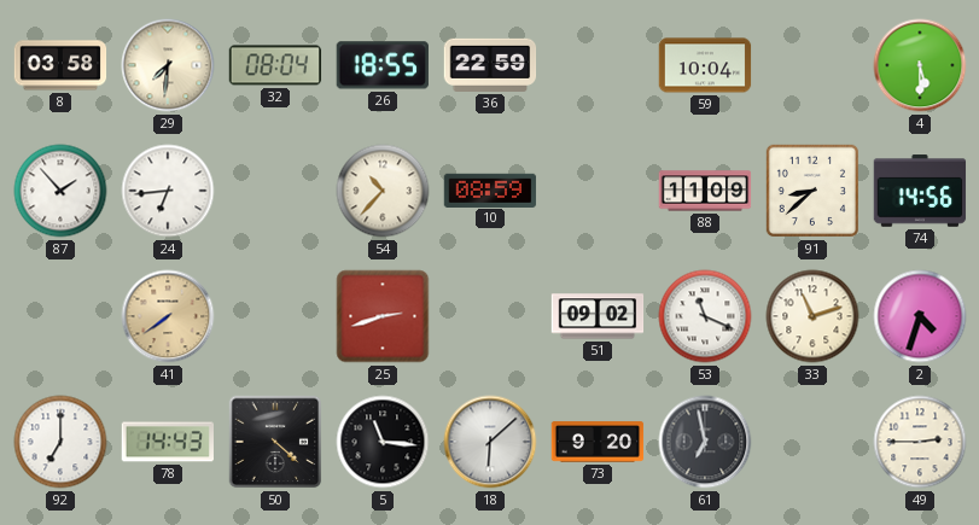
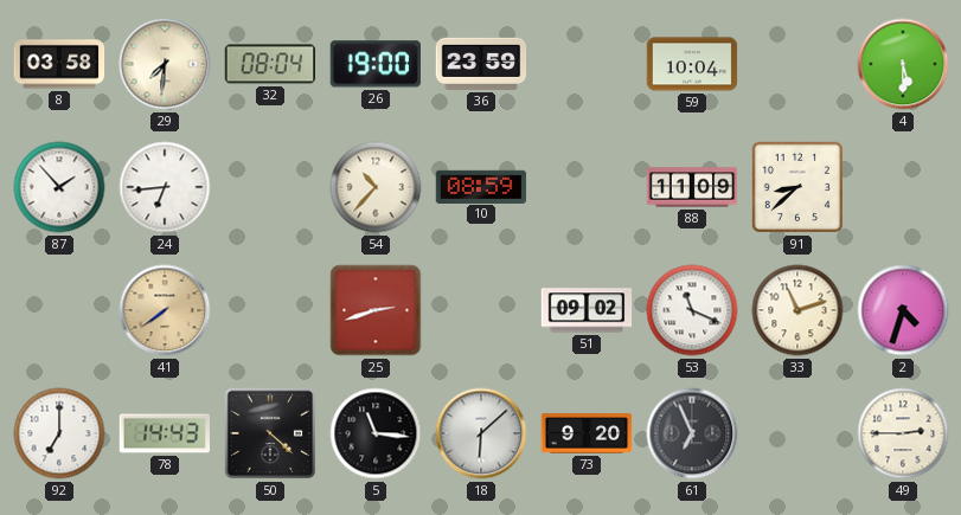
26: 18:55 -> 19:00 (376, 64)
36: 22:59 -> 23:59 (481, 64)
74: 14:56 -> none (920, 191)
61: 6:58 -> 6:56 (692, 433)
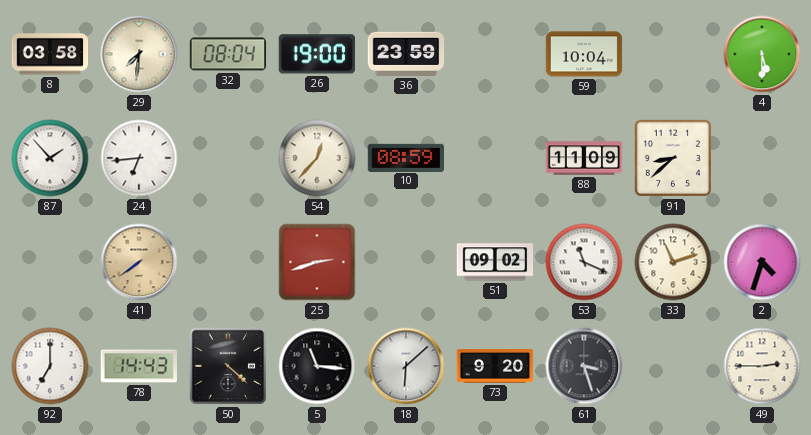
54: 10:37 -> 12:37 (317, 158)
61: 6:56 -> 3:27 (584, 366)
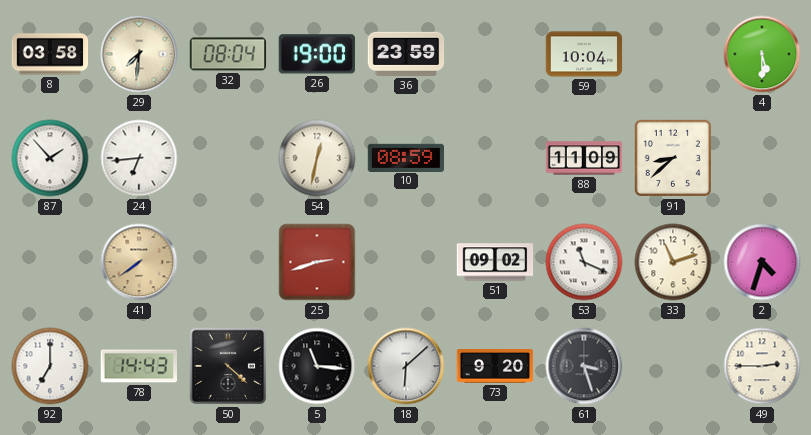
54: 12:37 -> 12:32 (317, 158)
